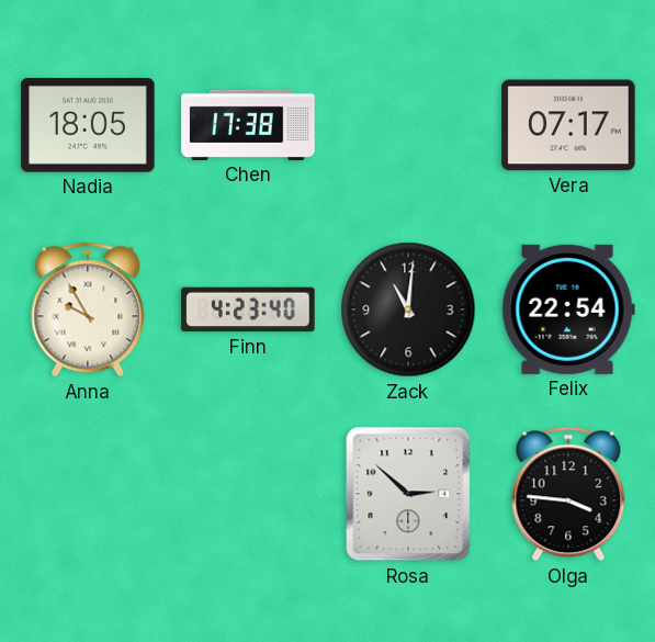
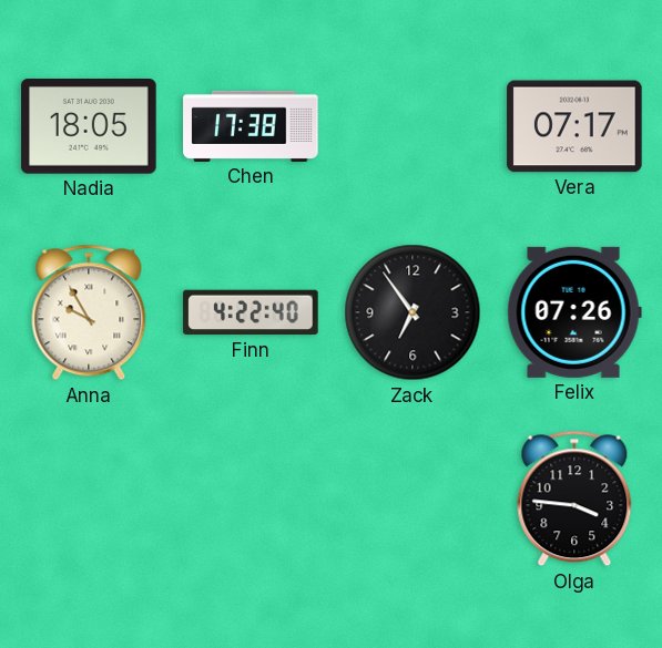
Finn: 4:23 -> 4:22 (251, 312)
Zack: 11:01 -> 6:54 (413, 312)
Felix: 22:54 -> 07:26 (574, 312)
Rosa: 2:52 -> none (408, 494)
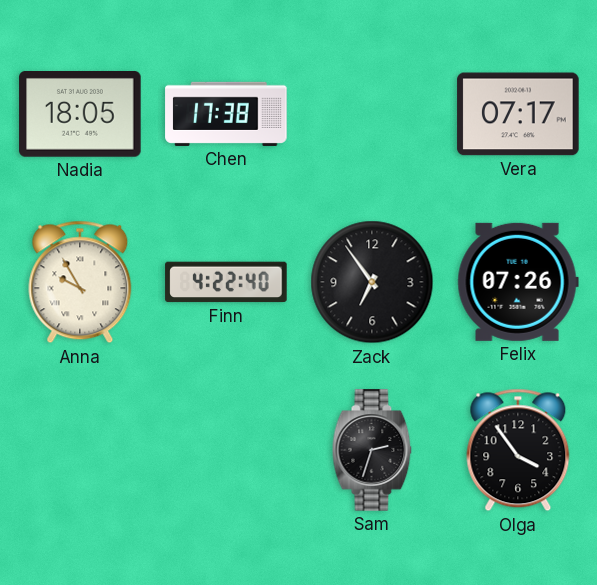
Sam: none -> 2:33 (372, 450)
Olga: 3:46 -> 3:54 (518, 450)
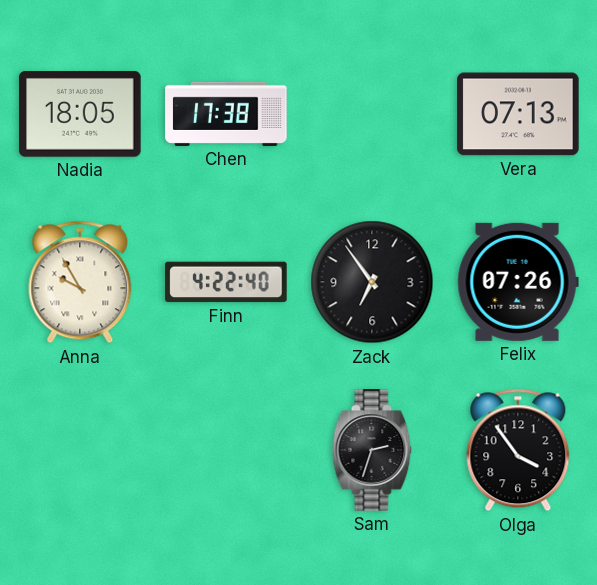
Vera: 07:17 -> 07:13 (518, 114)
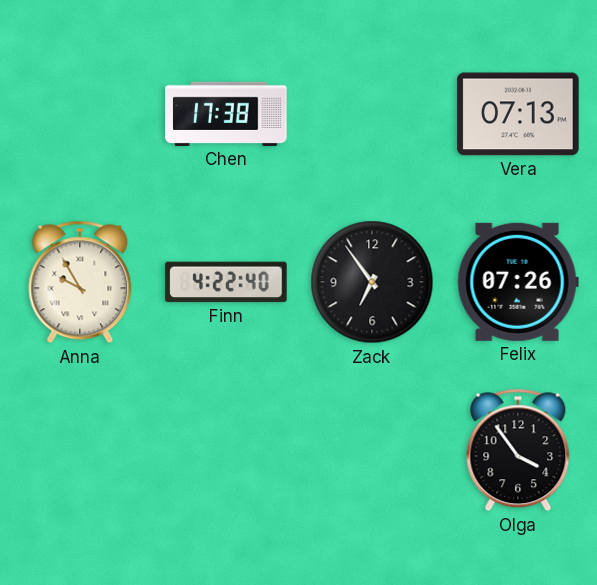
Nadia: 18:05 -> none (80, 115)
Sam: 2:33 -> none (372, 450)
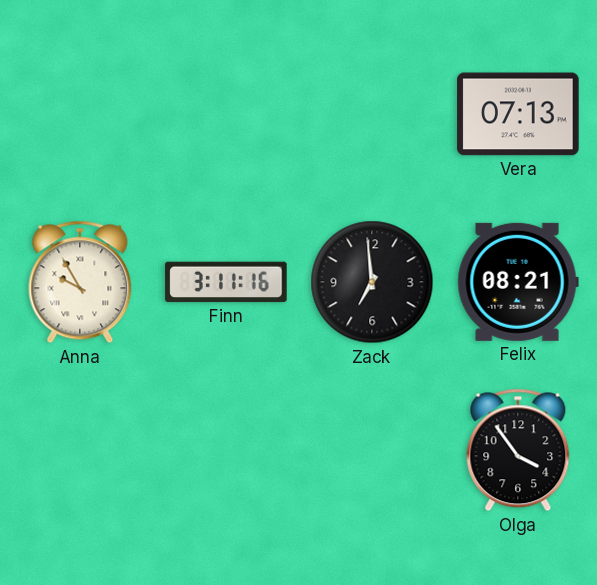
Chen: 17:38 -> none (226, 114)
Finn: 4:22 -> 3:11 (226, 282)
Zack: 6:54 -> 6:59 (372, 282)
Felix: 07:26 -> 08:21 (518, 282)
